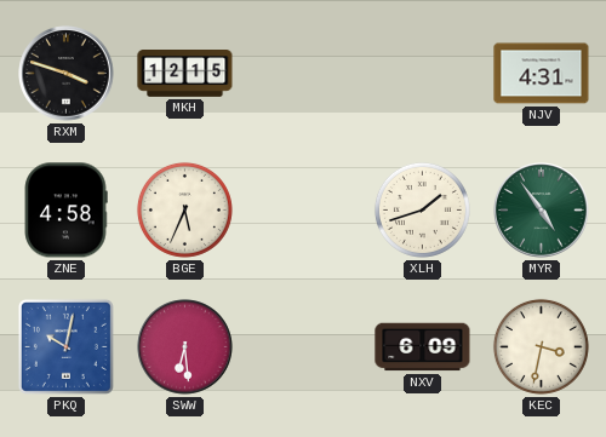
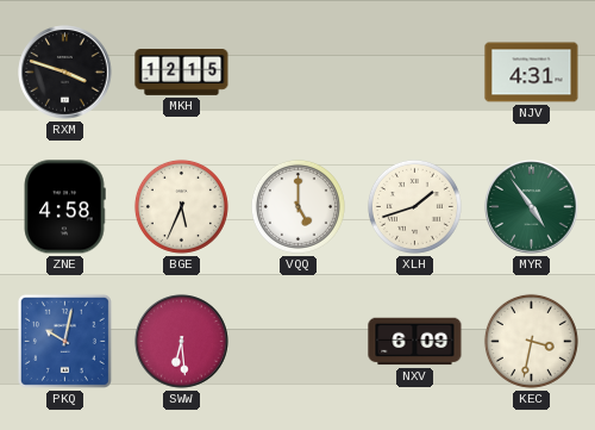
VQQ: none -> 5:00 (297, 206)
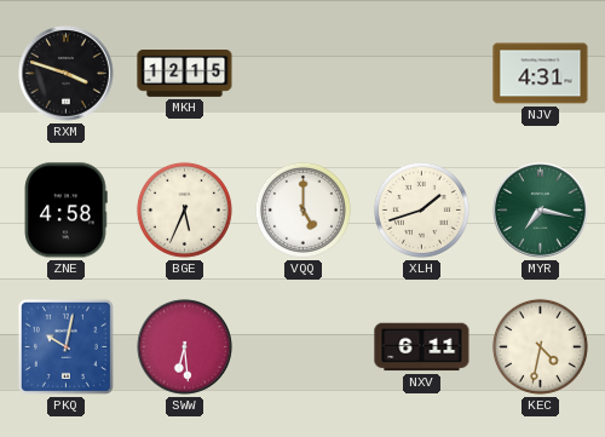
MYR: 4:54 -> 7:17 (541, 211)
NXV: 6:09 -> 6:11 (422, 347)
KEC: 3:32 -> 4:32 (540, 346)
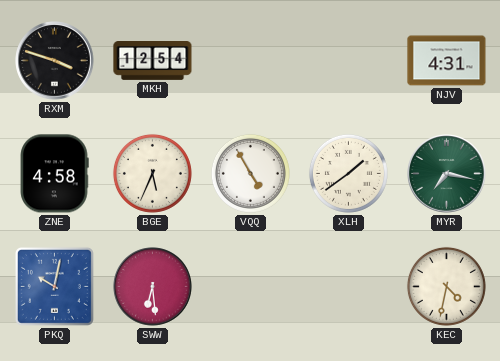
MKH: 12:15 -> 12:54 (153, 61)
VQQ: 5:00 -> 4:55 (250, 173)
XLH: 1:42 -> 1:39 (348, 173)
NXV: 6:11 -> none (422, 347)
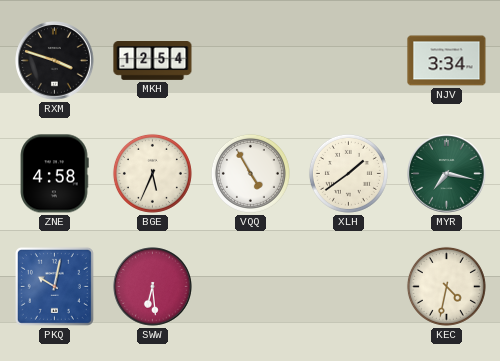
NJV: 4:31 -> 3:34 (447, 61)
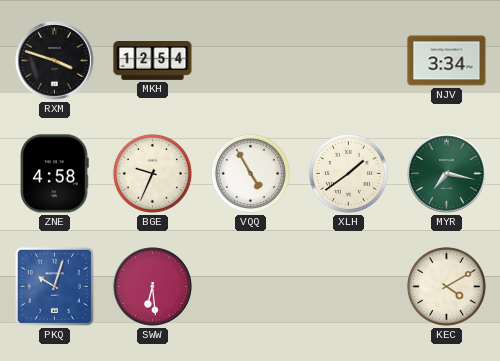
BGE: 5:34 -> 9:34 (152, 173)
PKQ: 10:02 -> 10:03 (54, 286)
KEC: 4:32 -> 4:10 (446, 286)
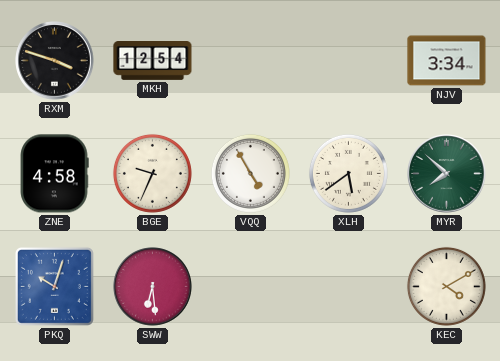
XLH: 1:39 -> 5:39 (348, 173)
MYR: 7:17 -> 7:52 (447, 174)
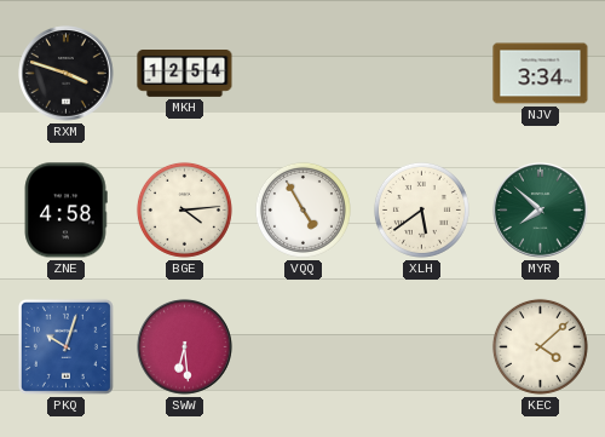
BGE: 9:34 -> 4:14 (184, 209)
KEC: 4:10 -> 4:08 (540, 346)
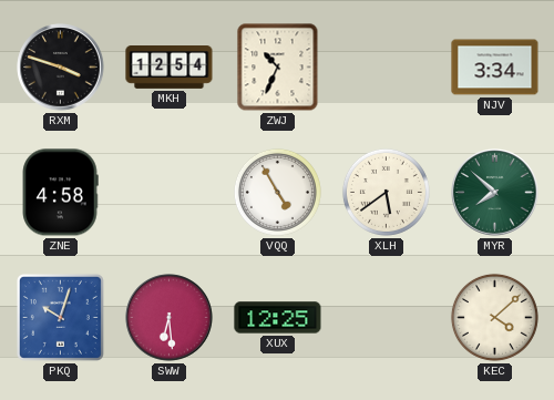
ZWJ: none -> 10:34 (278, 68)
BGE: 4:14 -> none (184, 209)
XUX: none -> 12:25 (278, 318)
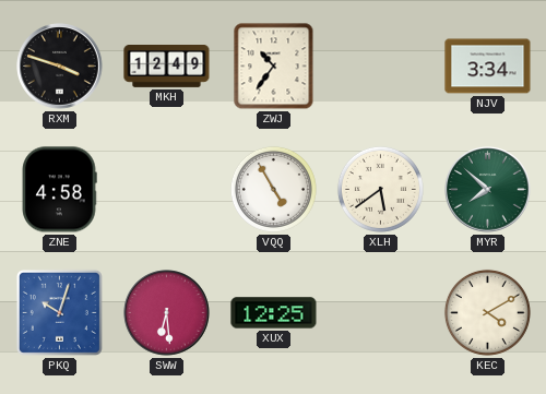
MKH: 12:54 -> 12:49 (167, 67)
ZWJ: 10:34 -> 10:36 (274, 67)
KEC: 4:08 -> 4:10 (487, 312)
